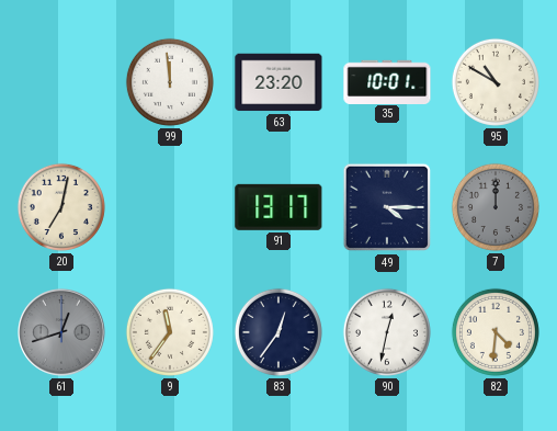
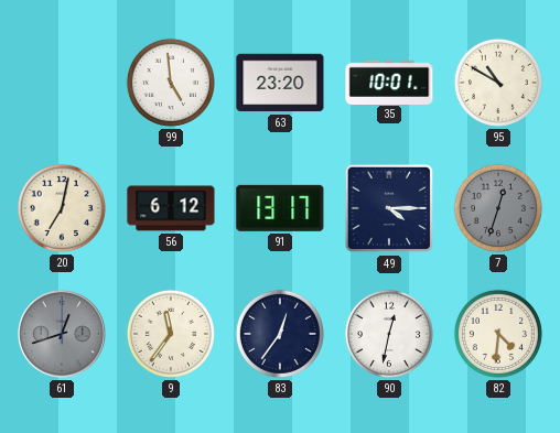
99: 11:59 -> 4:59 (171, 83)
56: none -> 6:12 (171, 208)
7: 12:00 -> 12:33 (498, 208)
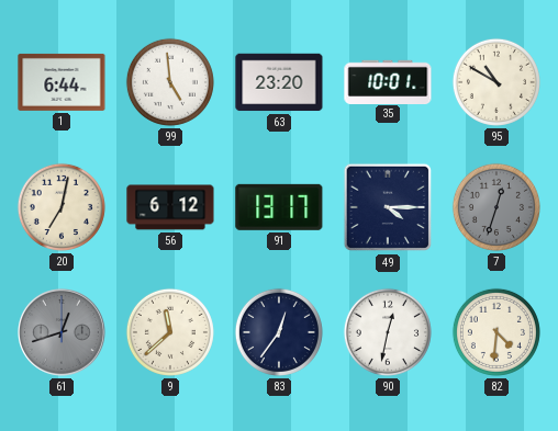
1: none -> 6:44 (62, 82)
9: 11:36 -> 11:38 (170, 332)
